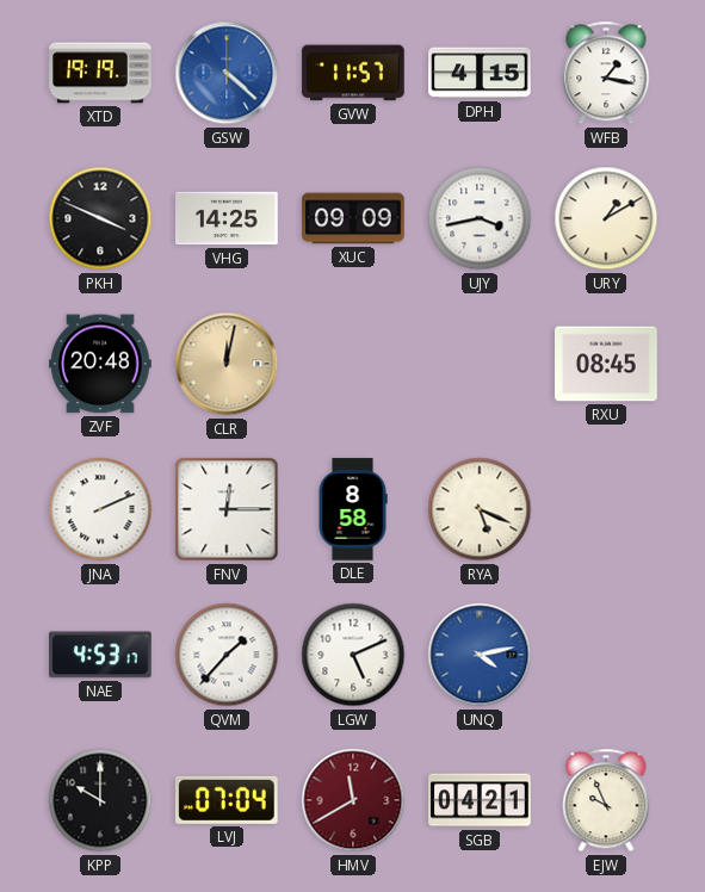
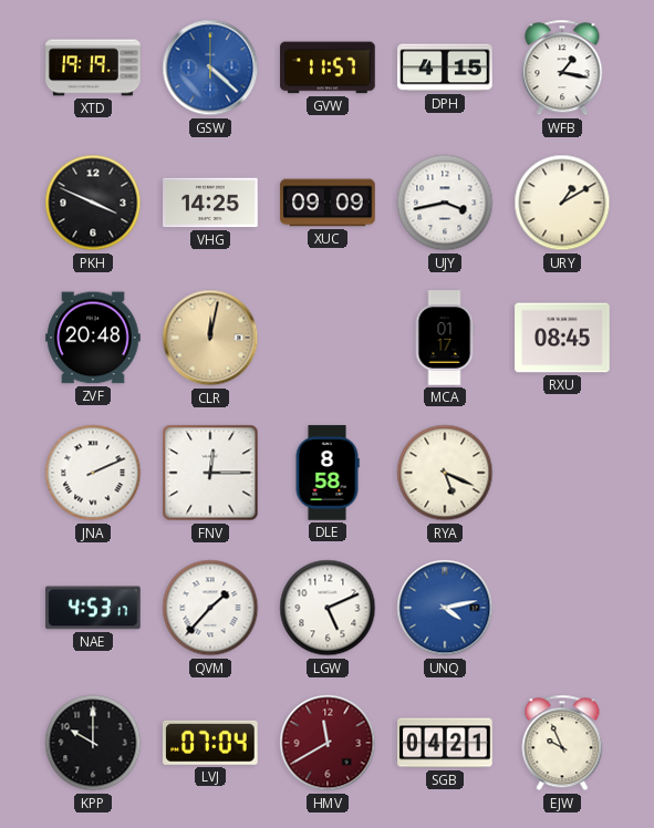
MCA: none -> 01:17 (445, 338)
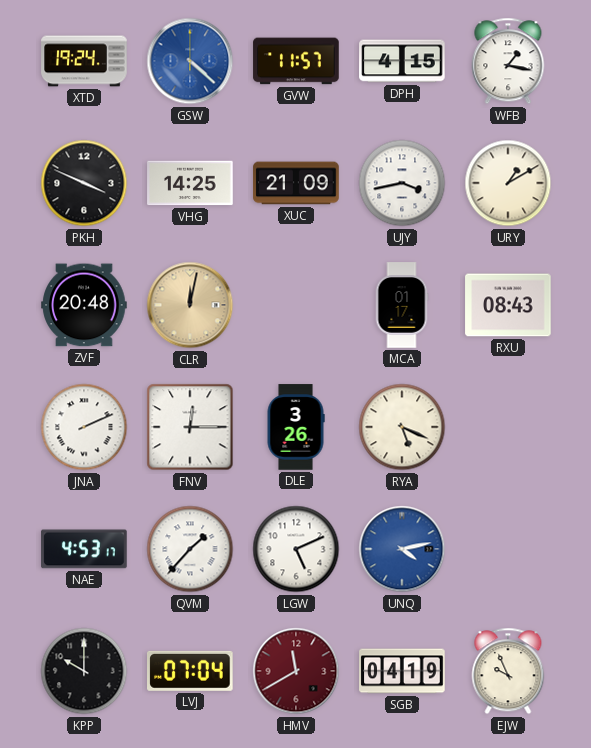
XTD: 19:19 -> 19:24 (84, 61)
XUC: 09:09 -> 21:09 (296, 183)
RXU: 08:45 -> 08:43 (508, 305)
DLE: 8:58 -> 3:26 (296, 427)
SGB: 04:21 -> 04:19 (402, 671)
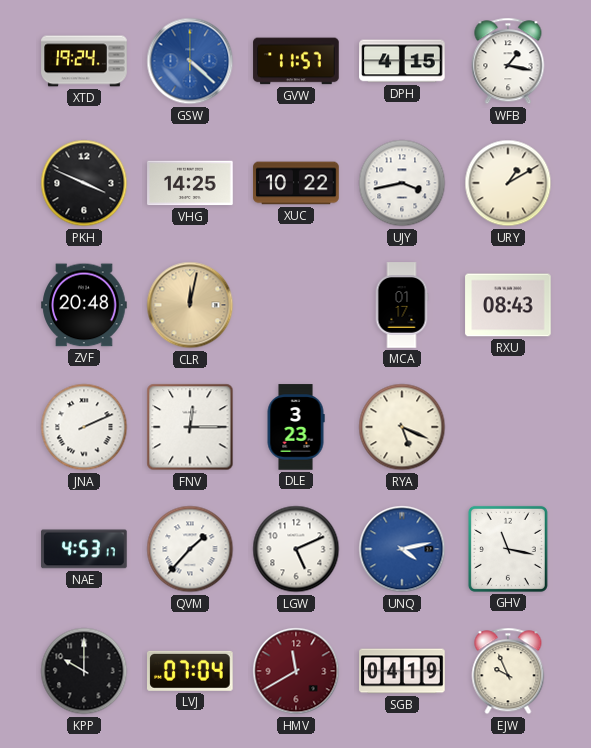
XUC: 21:09 -> 10:22 (296, 183)
DLE: 3:26 -> 3:23 (296, 427)
GHV: none -> 11:17 (508, 549)
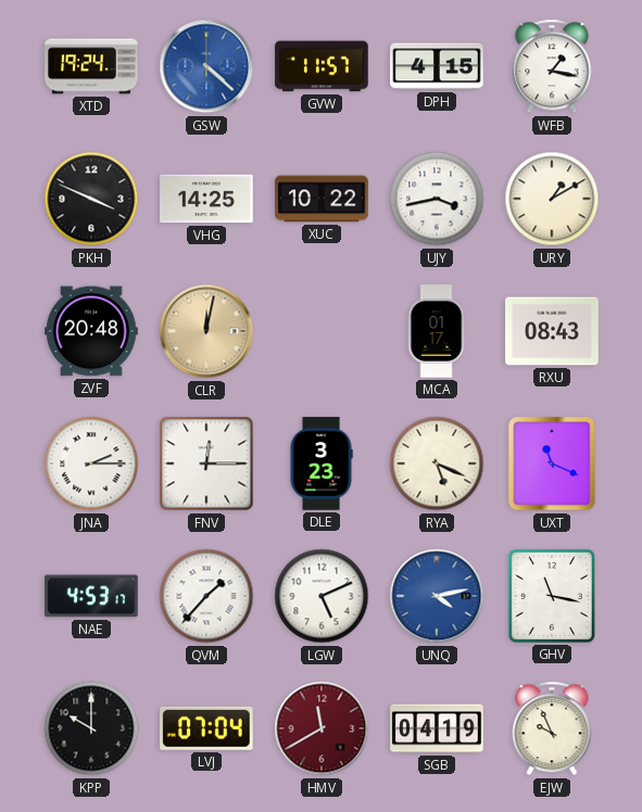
JNA: 2:11 -> 2:15 (91, 464)
UXT: none -> 11:19 (552, 464)
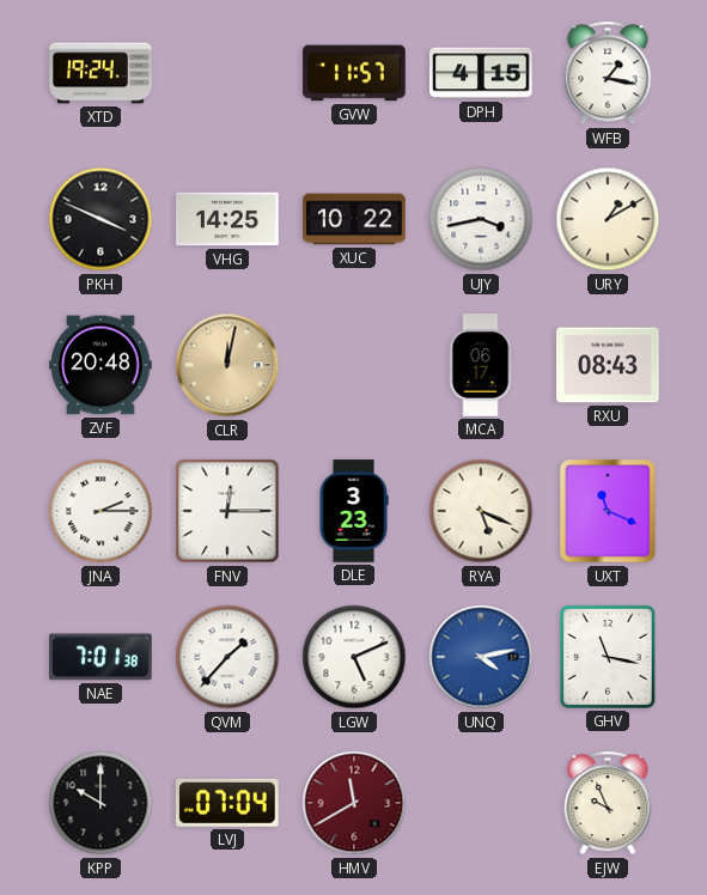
GSW: 4:22 -> none (206, 66)
MCA: 01:17 -> 06:17 (481, 365)
NAE: 4:53 -> 7:01 (100, 657)
SGB: 04:19 -> none (437, 728)
